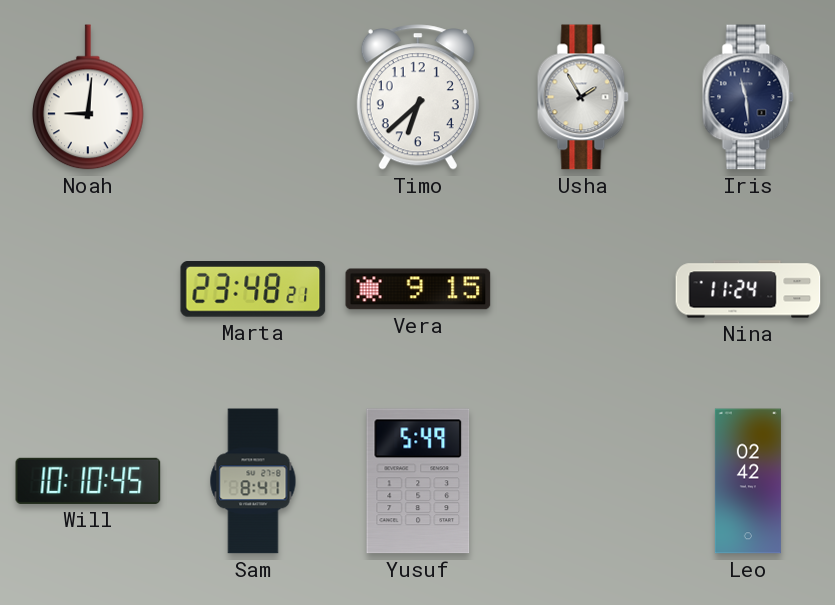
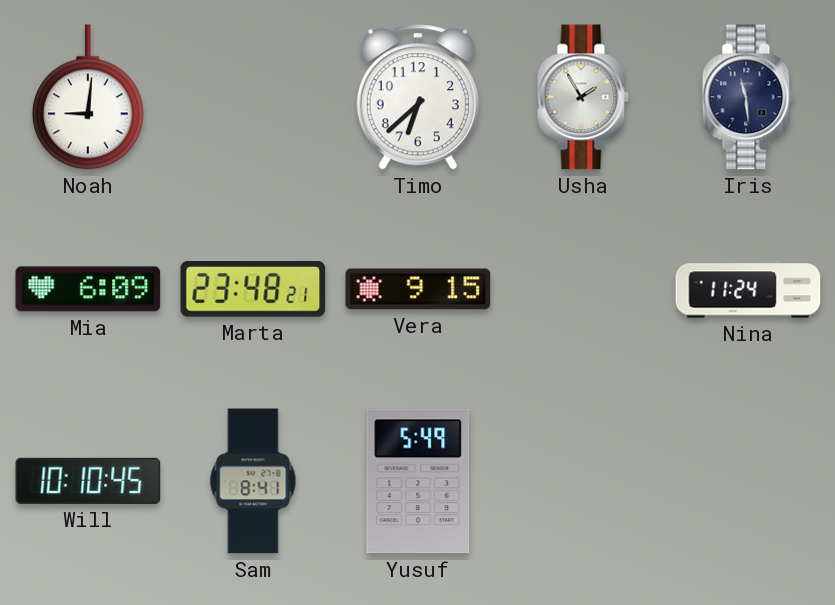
Mia: none -> 6:09 (88, 289)
Leo: 02:42 -> none (748, 481)
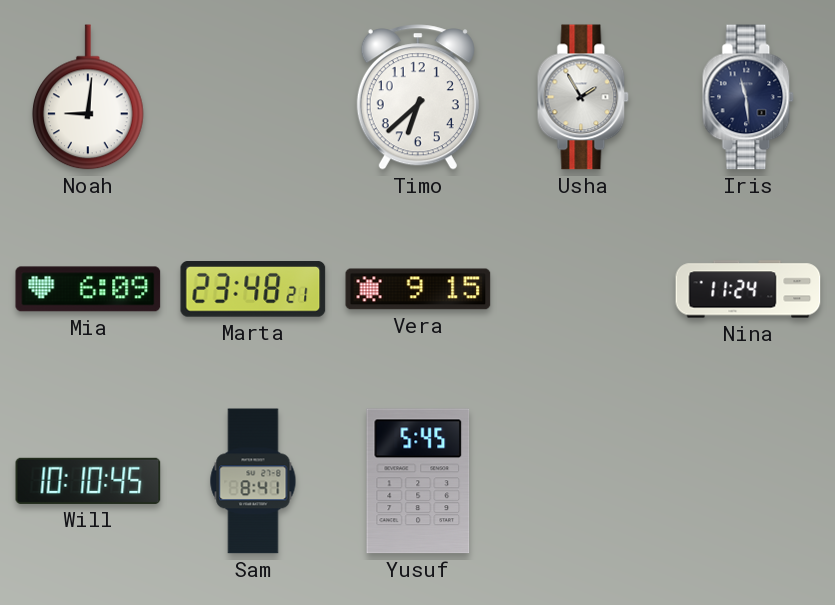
Yusuf: 5:49 -> 5:45 (418, 481)
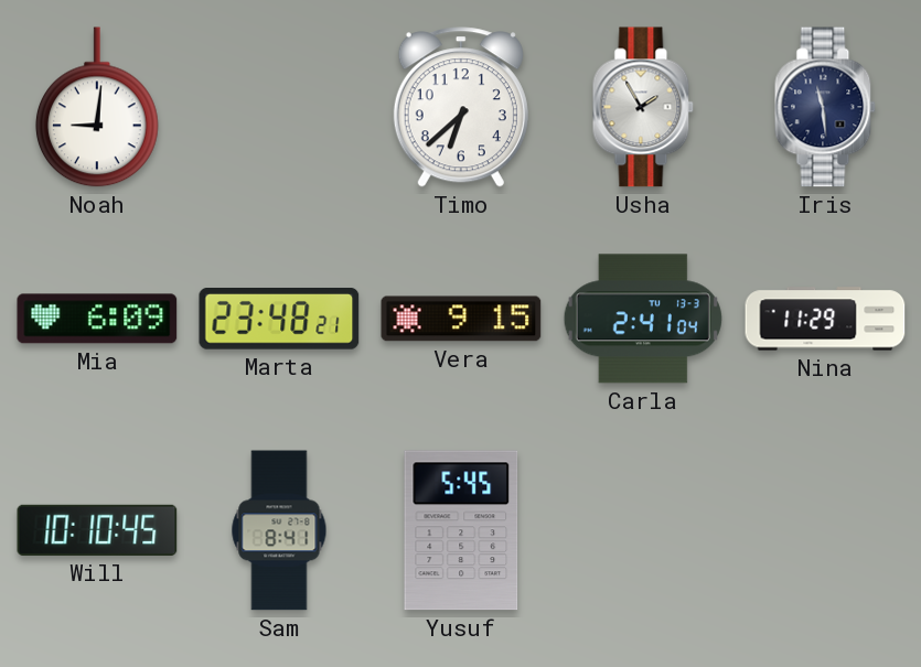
Carla: none -> 2:41 (643, 319)
Nina: 11:24 -> 11:29 (825, 319)
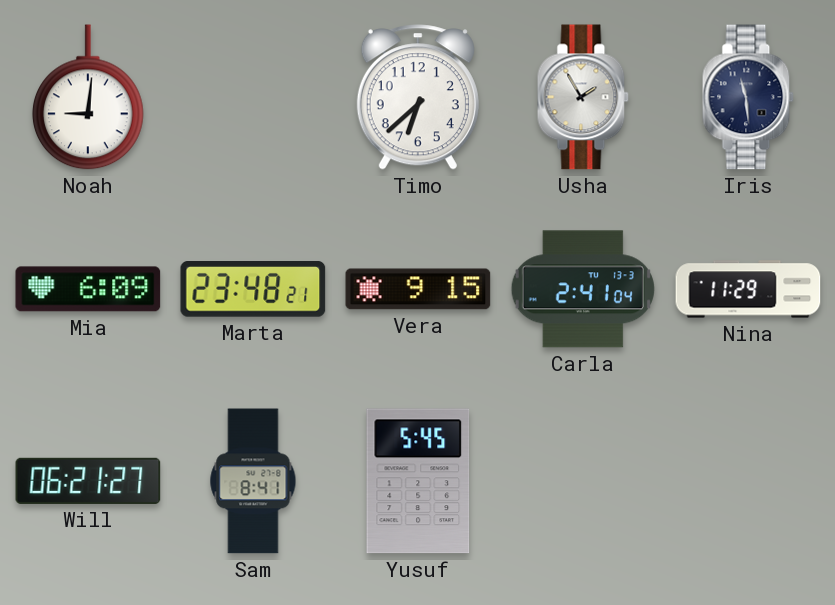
Will: 10:10 -> 06:21 (88, 481)
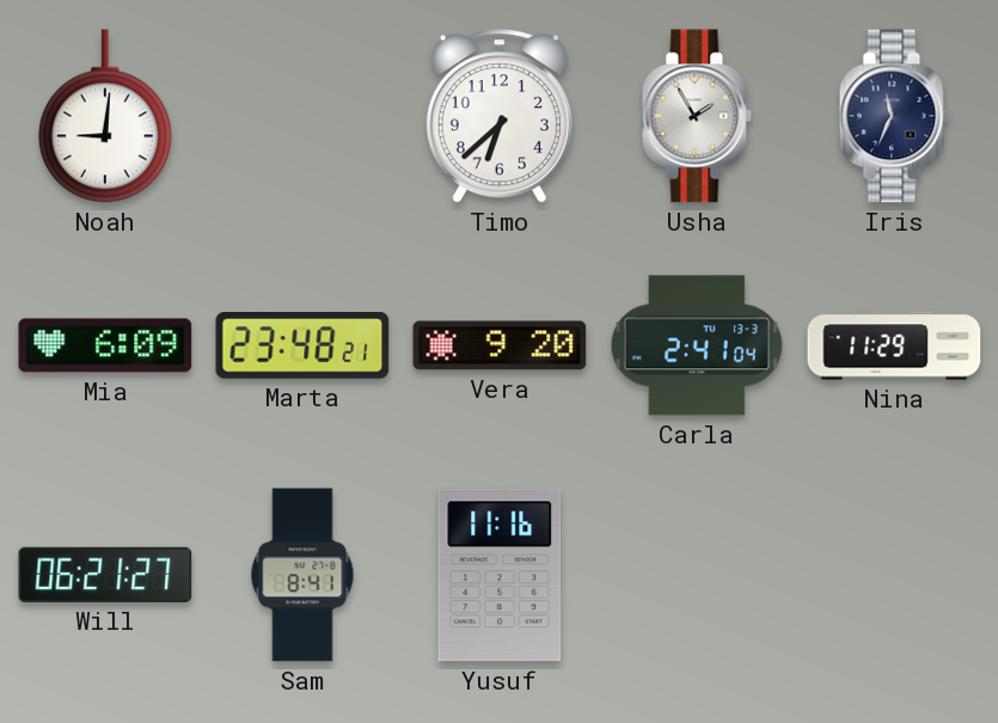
Iris: 11:29 -> 11:34 (894, 116)
Vera: 9:15 -> 9:20 (500, 345)
Yusuf: 5:45 -> 11:16 (500, 575)
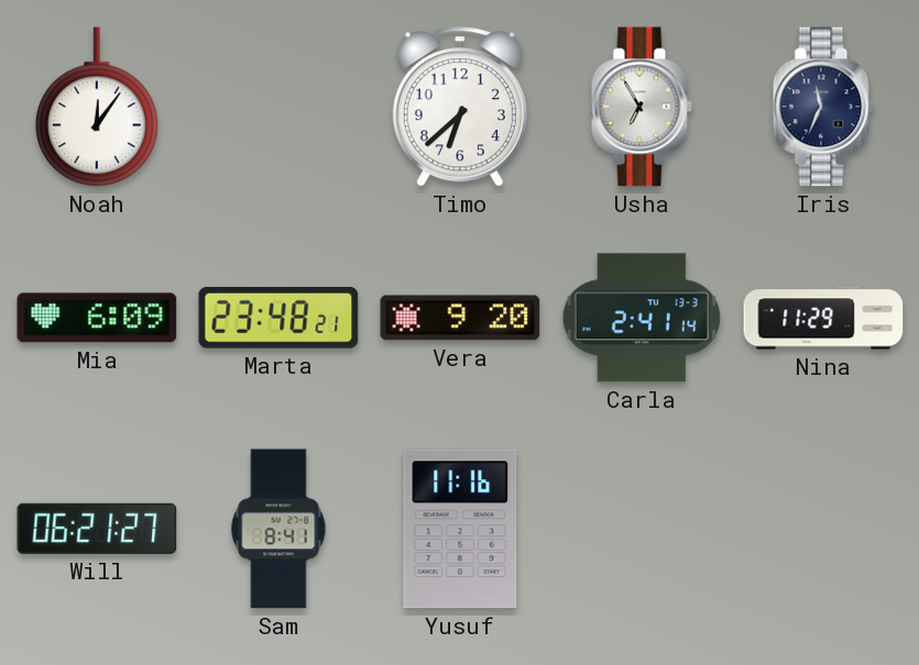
Noah: 9:01 -> 12:06 (97, 107)
Usha: 1:55 -> 6:55 (642, 107)
Carla: 2:41:04 -> 2:41:14 (642, 318)
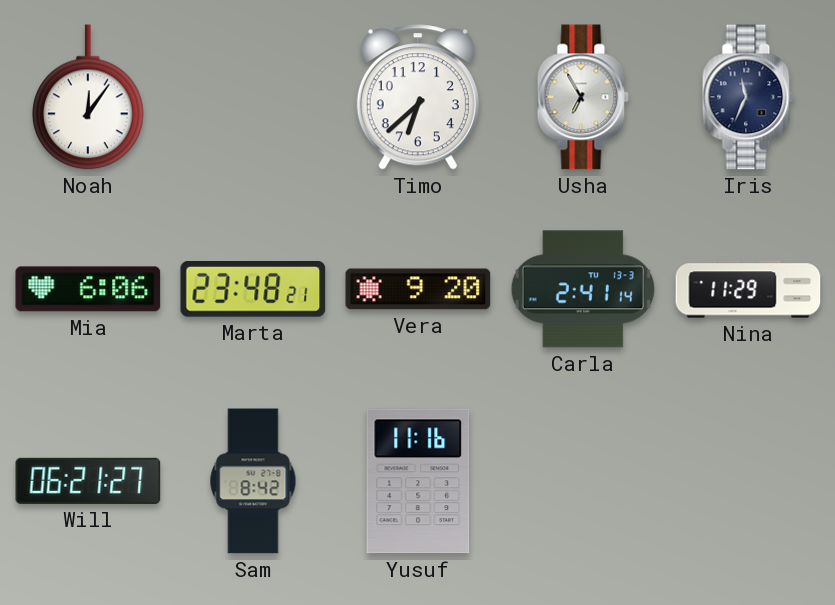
Mia: 6:09 -> 6:06 (88, 289)
Sam: 8:41 -> 8:42 (253, 481)
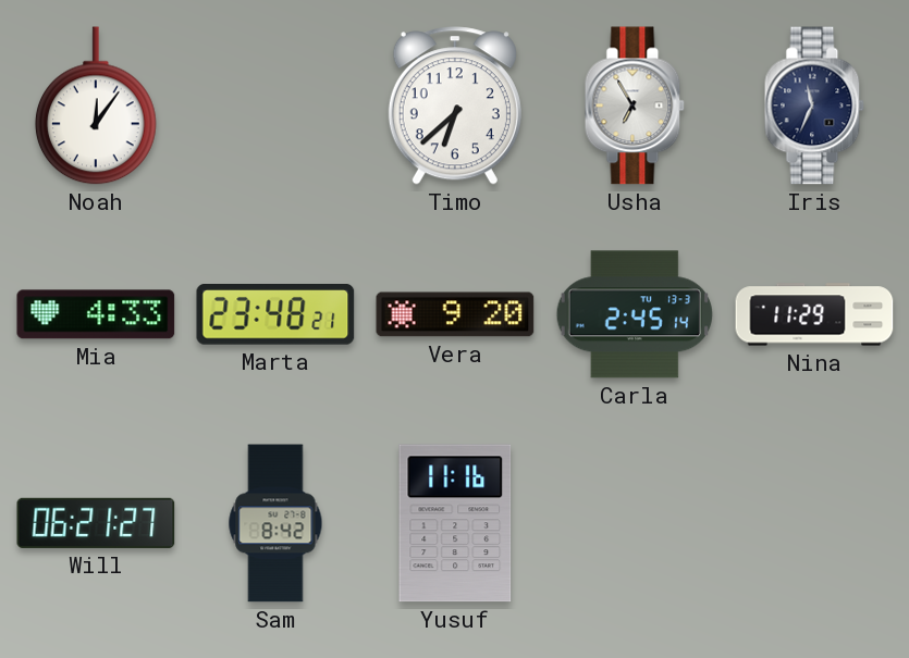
Mia: 6:06 -> 4:33 (96, 314)
Carla: 2:41 -> 2:45 (635, 314)
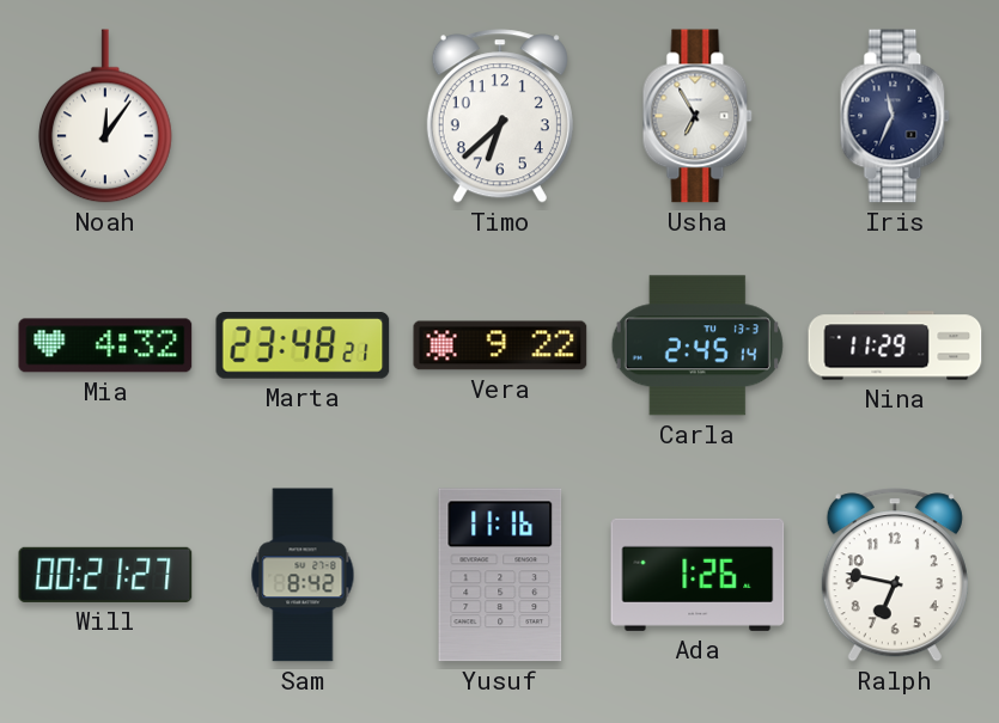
Mia: 4:33 -> 4:32 (105, 345)
Vera: 9:20 -> 9:22 (500, 345)
Will: 06:21 -> 00:21 (105, 575)
Ada: none -> 1:26 (698, 575)
Ralph: none -> 6:47 (895, 575)
